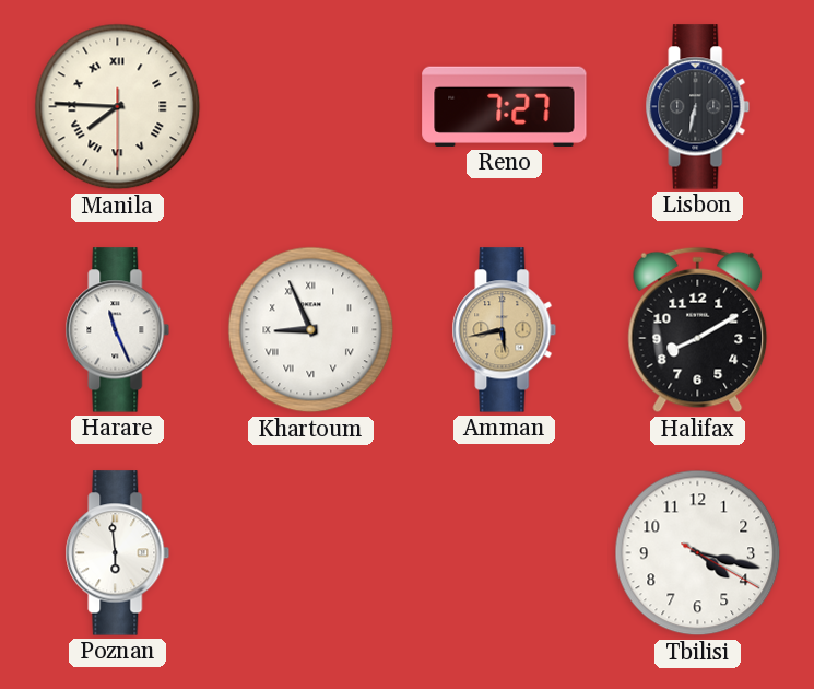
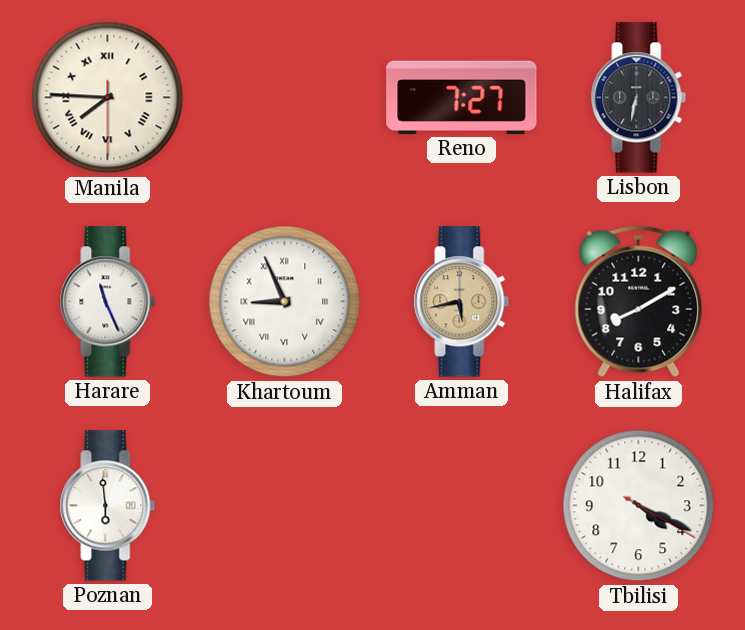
Tbilisi: 4:17 -> 4:19 (639, 506)
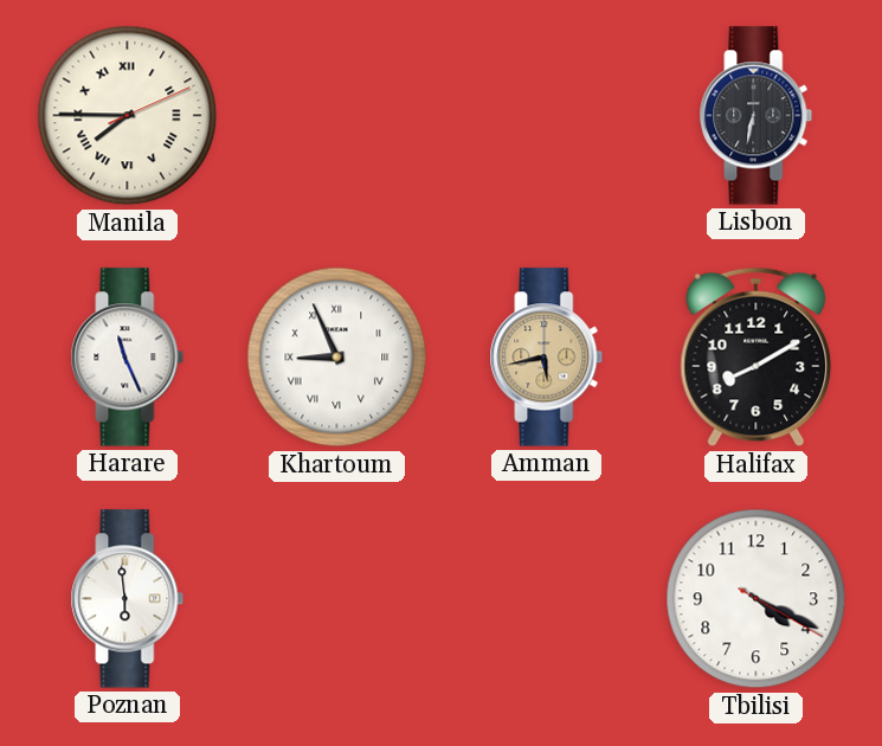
Manila: 7:45:30 -> 7:45:11 (128, 116)
Reno: 7:27 -> none (462, 97)
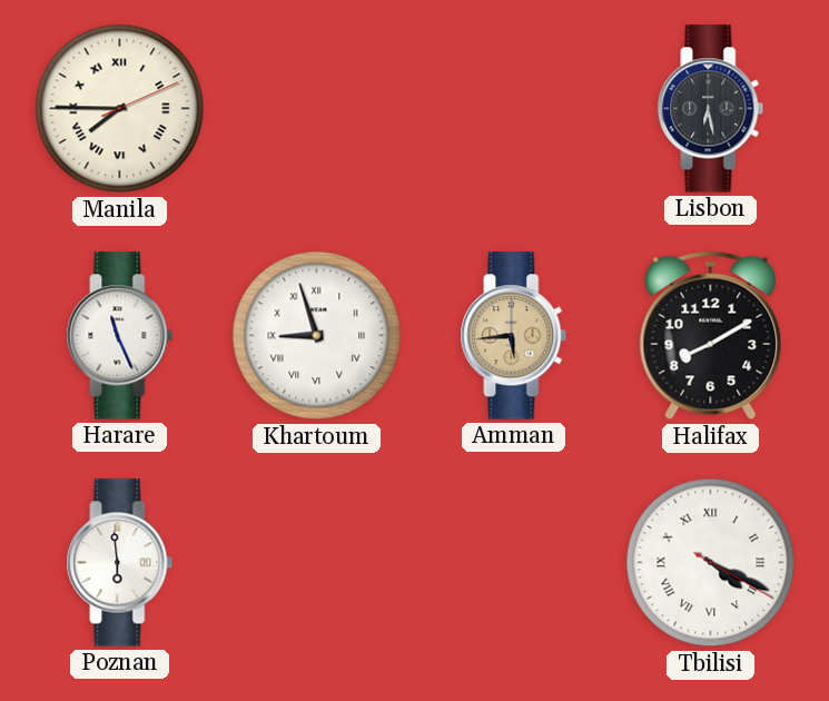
Lisbon: 6:32 -> 6:28 (711, 109)
Khartoum: 8:56 -> 8:57 (317, 336)
Amman: 5:43 -> 5:44 (514, 336)
Tbilisi numerals: Arabic -> Roman (711, 563)
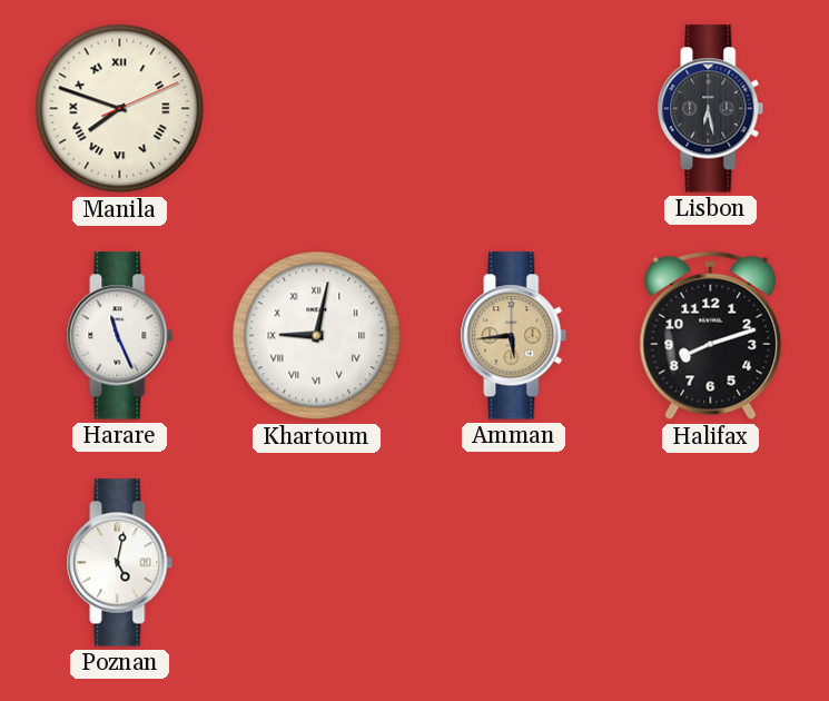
Manila: 7:45 -> 7:48 (120, 109)
Khartoum: 8:57 -> 9:02 (317, 336)
Halifax: 8:10 -> 8:12 (711, 336)
Poznan: 5:59 -> 5:02 (120, 563)
Tbilisi: 4:19 -> none (711, 563)
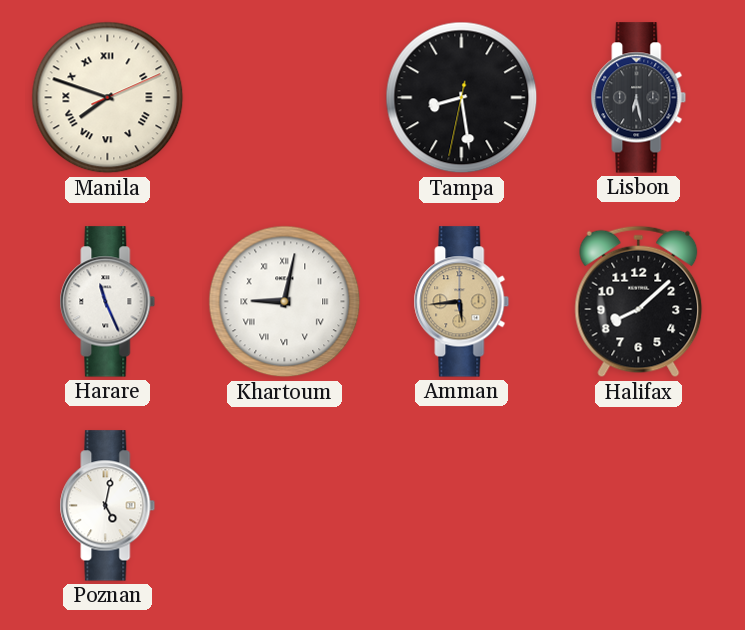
Tampa: none -> 8:28 (462, 98)
Halifax: 8:12 -> 8:08 (639, 302)
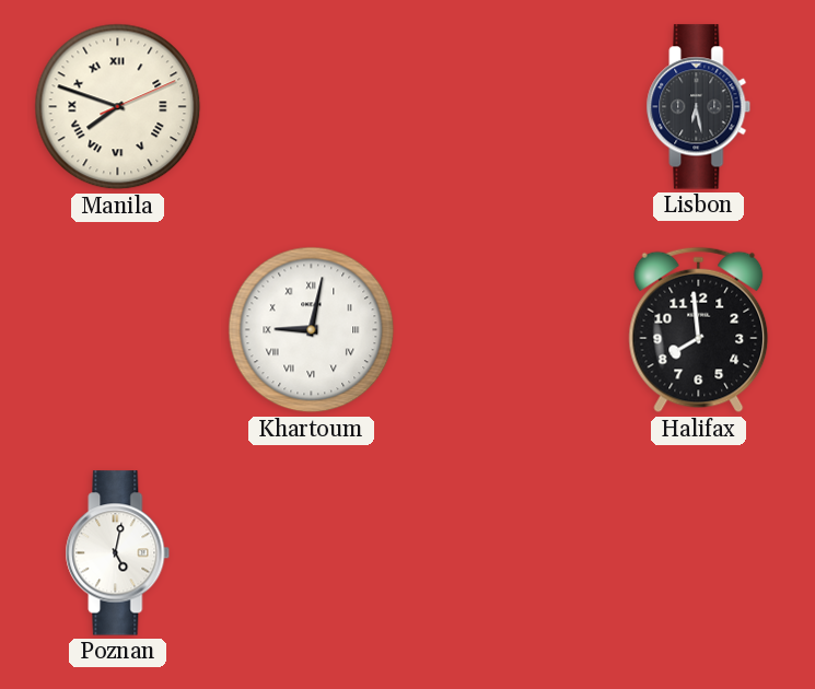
Tampa: 8:28 -> none (462, 98)
Harare: 11:26 -> none (108, 302)
Amman: 5:44 -> none (462, 302)
Halifax: 8:08 -> 7:59 (699, 330)
